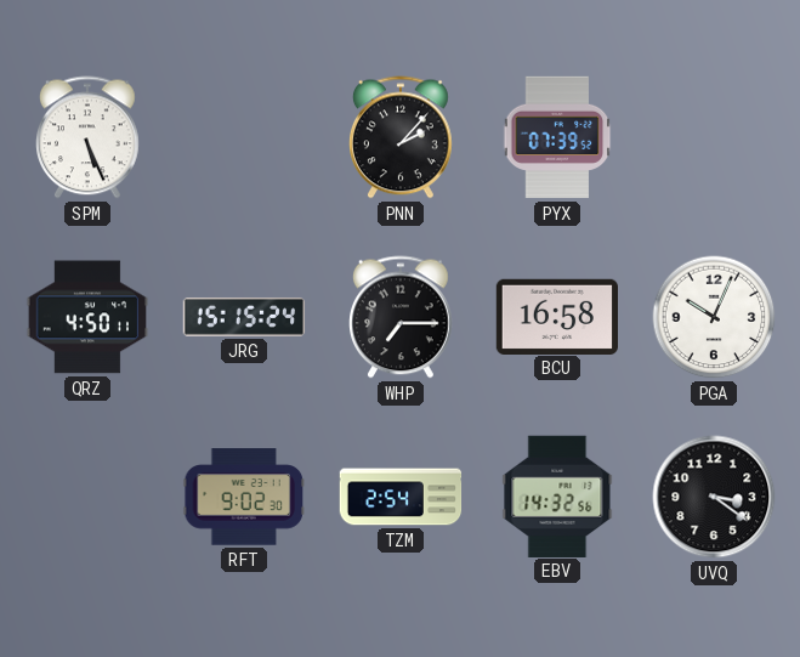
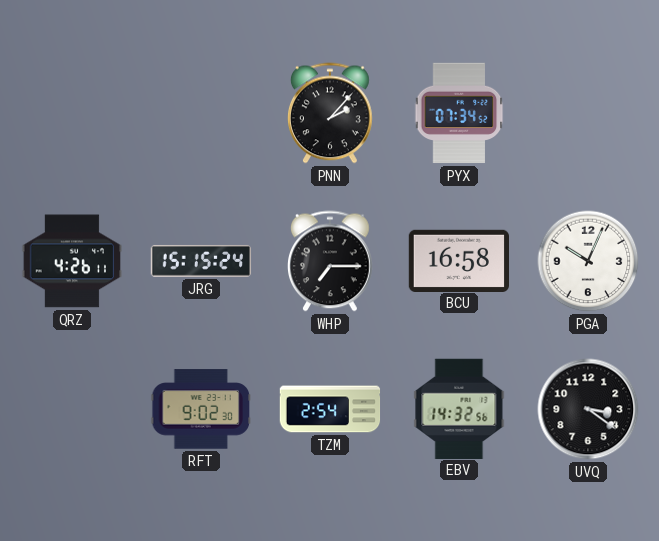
SPM: 5:26 -> none (89, 137)
PYX: 07:39 -> 07:34 (459, 113)
QRZ: 4:50 -> 4:26 (71, 261)
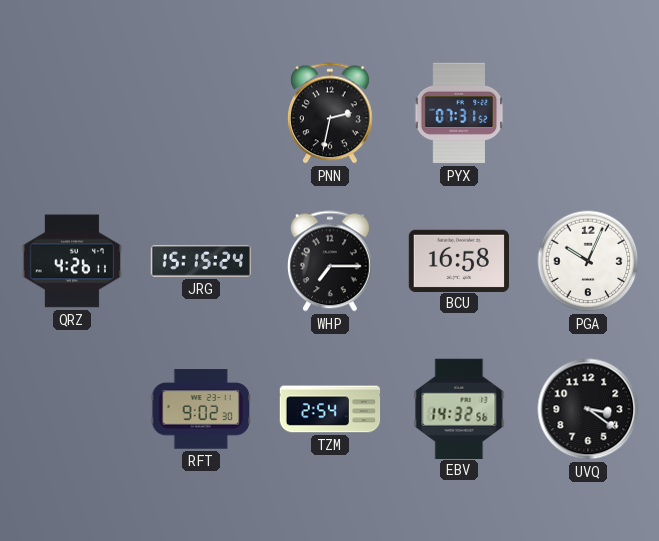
PNN: 2:07 -> 2:32 (331, 113)
PYX: 07:34 -> 07:31 (459, 113)
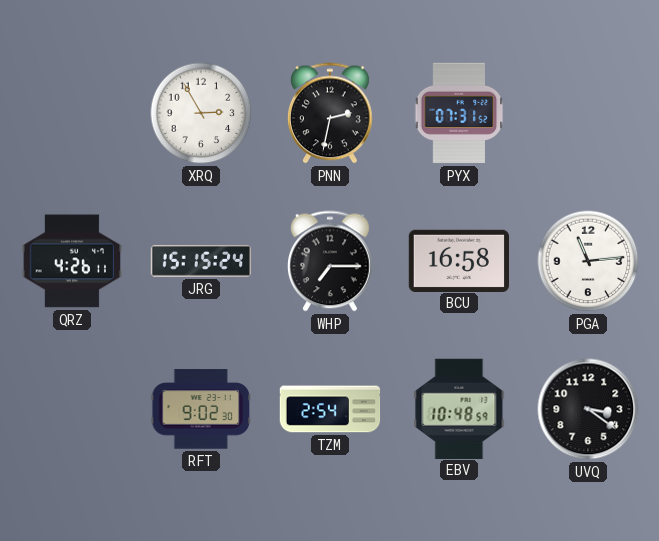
XRQ: none -> 2:55 (201, 113)
PGA: 10:04 -> 11:14 (588, 261)
EBV: 14:32 -> 10:48 (459, 408)
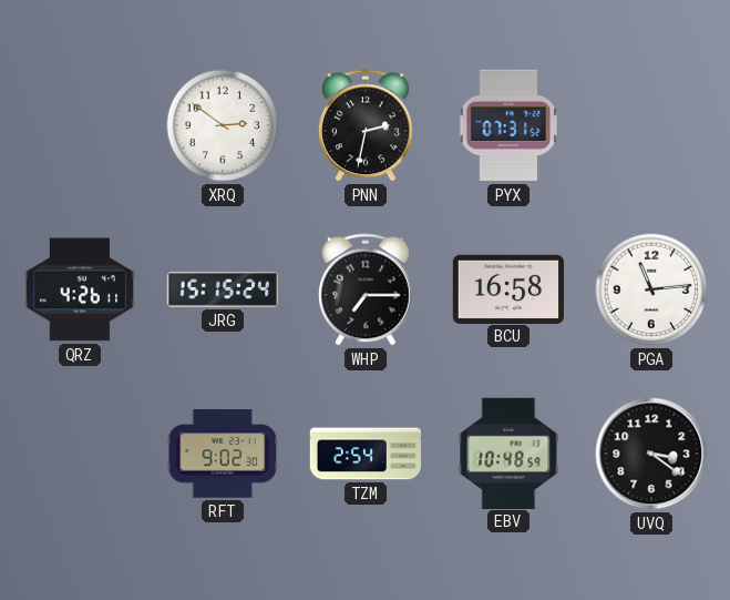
XRQ: 2:55 -> 2:51 (223, 125)
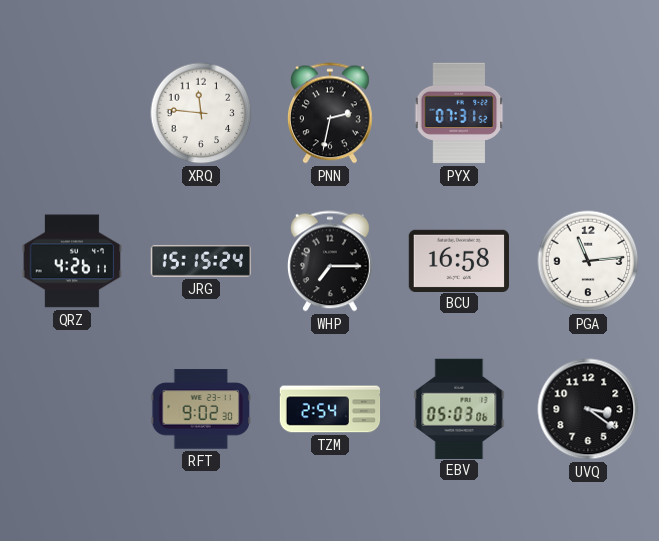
XRQ: 2:51 -> 11:46 (201, 113)
EBV: 10:48 -> 05:03 (459, 408)
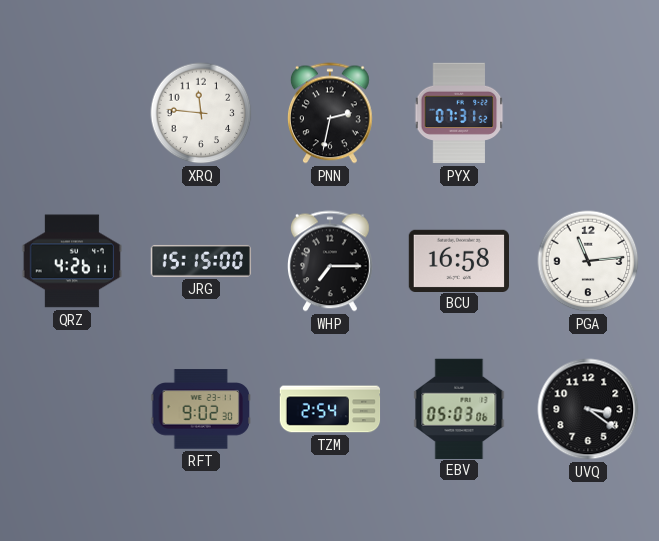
JRG: 15:15:24 -> 15:15:00 (201, 261)
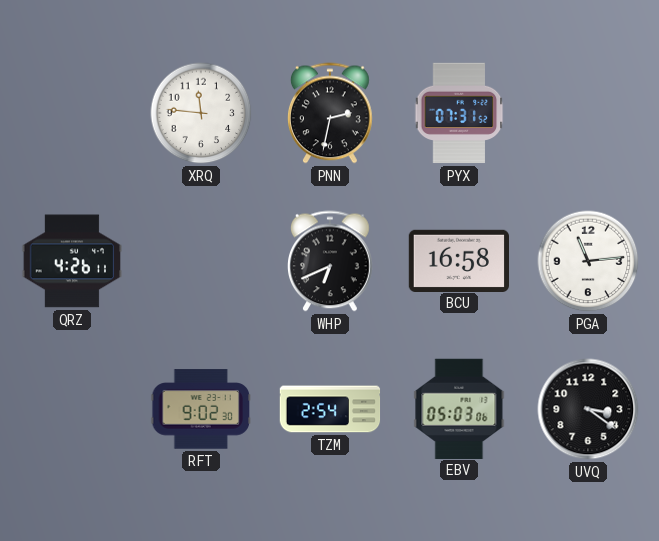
JRG: 15:15 -> none (201, 261)
WHP: 7:15 -> 6:41 (331, 261)
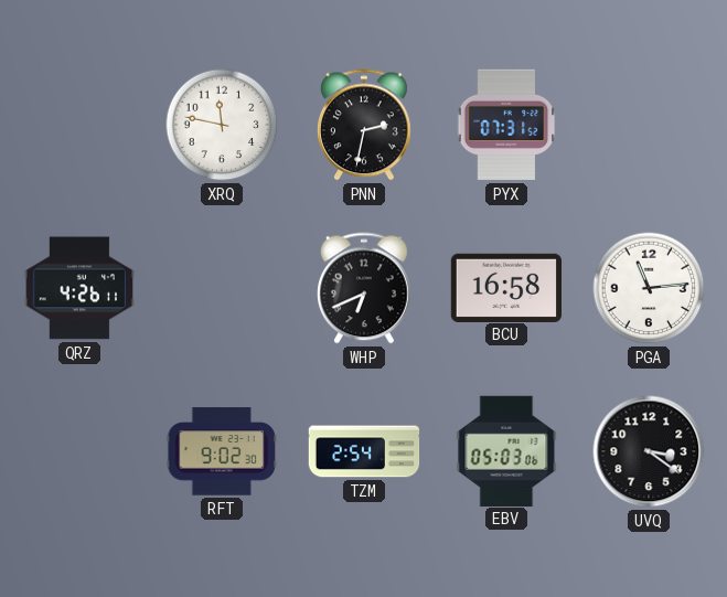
XRQ: 11:46 -> 11:47 (222, 125)
